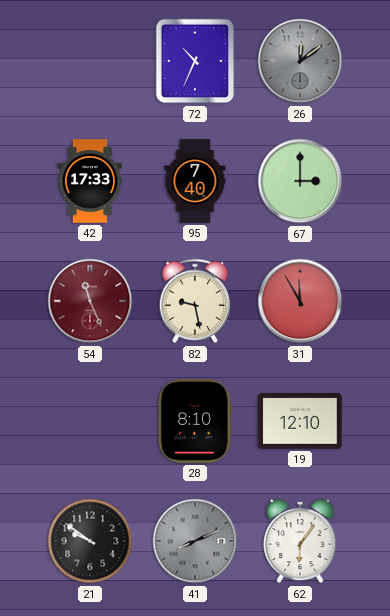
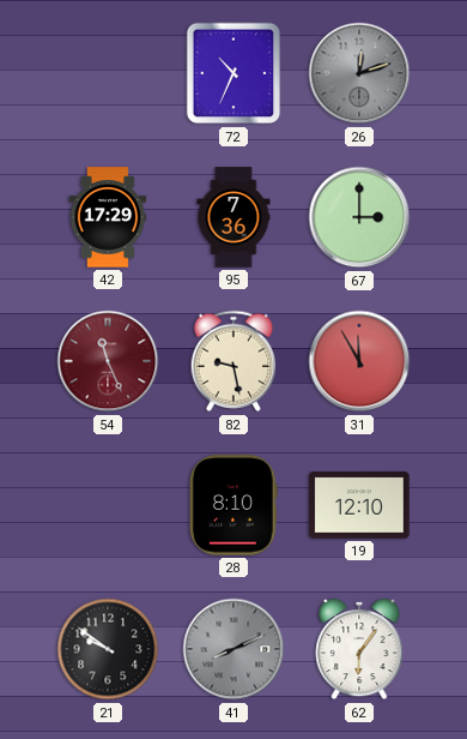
26: 12:09 -> 12:12 (359, 73)
42: 17:33 -> 17:29 (108, 217)
95: 7:40 -> 7:36 (233, 217)
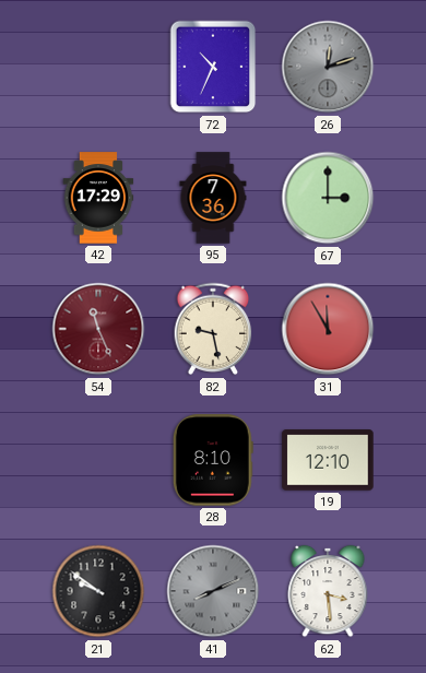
62: 6:06 -> 3:29 (328, 591)
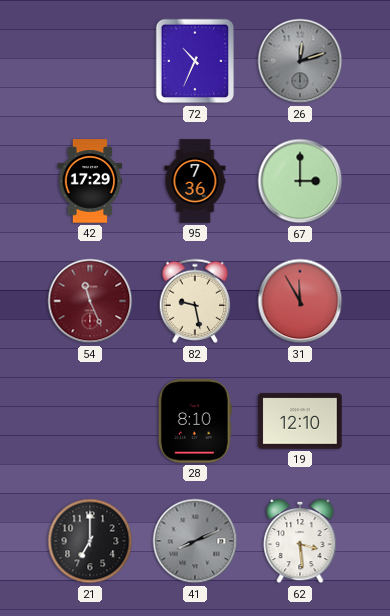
21: 9:51 -> 7:00 (90, 541)
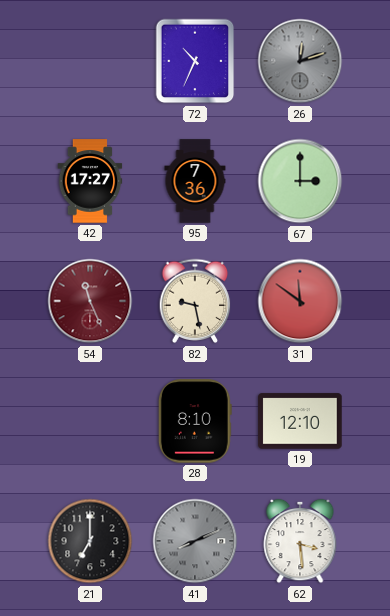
42: 17:29 -> 17:27 (90, 181)
31: 11:55 -> 11:51 (300, 301)
